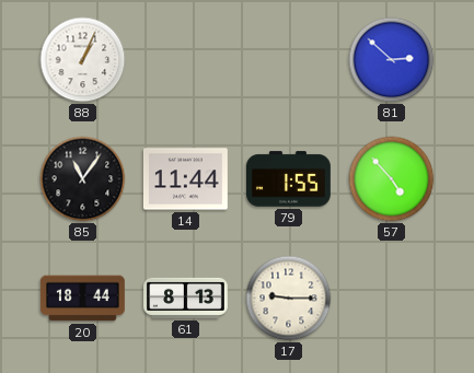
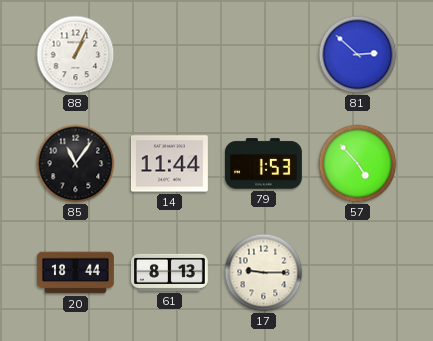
79: 1:55 -> 1:53 (264, 164)
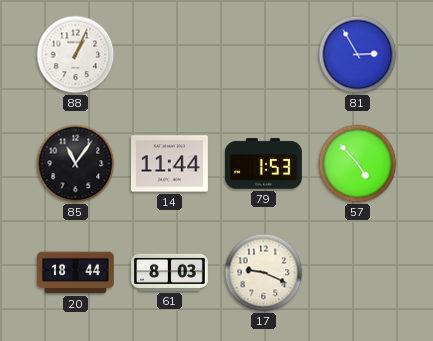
81: 2:52 -> 2:55 (358, 55)
61: 8:13 -> 8:03 (170, 272)
17: 9:15 -> 9:19 (264, 273)
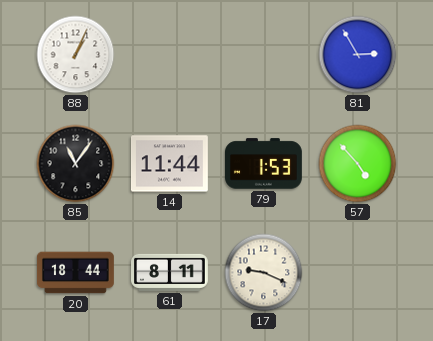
61: 8:03 -> 8:11 (170, 272)
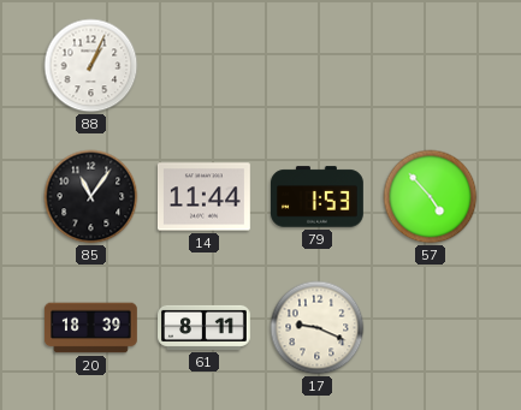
81: 2:55 -> none (358, 55)
20: 18:44 -> 18:39 (91, 328)
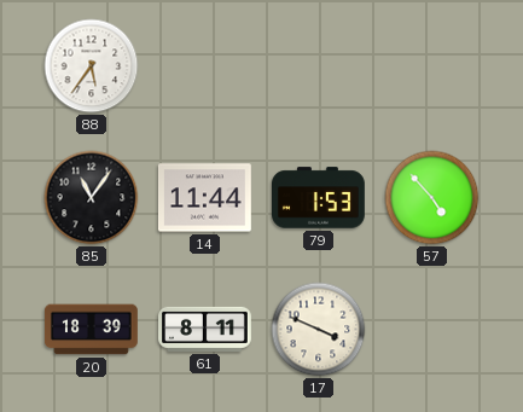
88: 1:04 -> 5:36 (92, 66)
17: 9:19 -> 3:49 (319, 330)
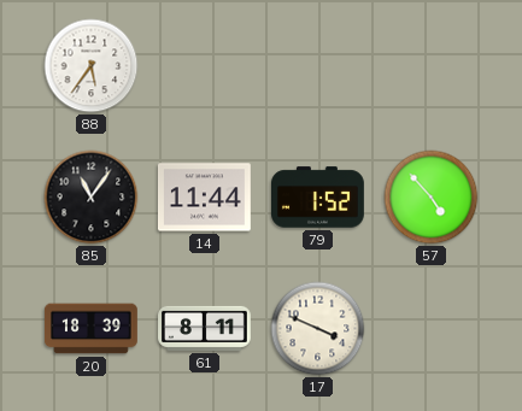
79: 1:53 -> 1:52 (318, 198)
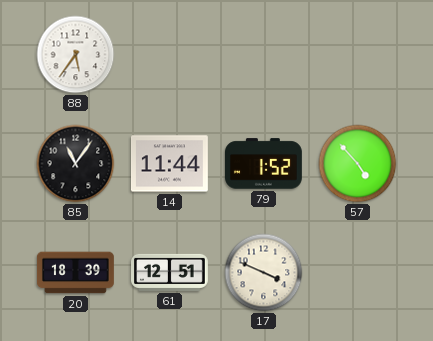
61: 8:11 -> 12:51 (170, 272)
